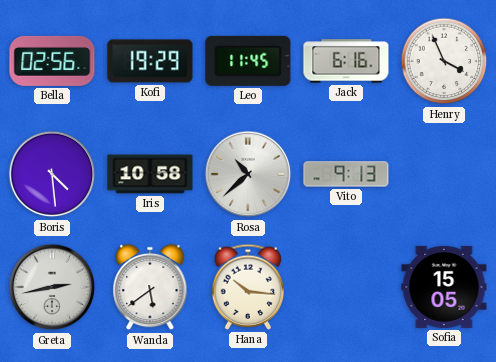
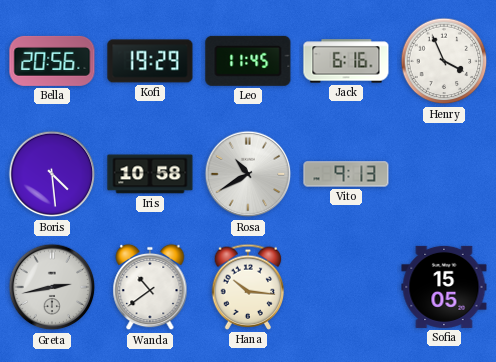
Bella: 02:56 -> 20:56 (52, 61)
Rosa: 10:38 -> 10:40 (248, 174)
Wanda: 5:39 -> 10:39 (150, 287)
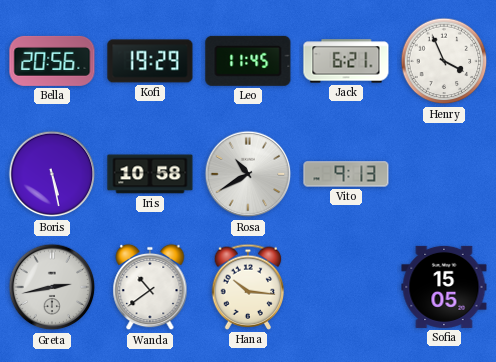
Jack: 6:16 -> 6:21 (346, 61)
Boris: 4:29 -> 5:28 (52, 174)
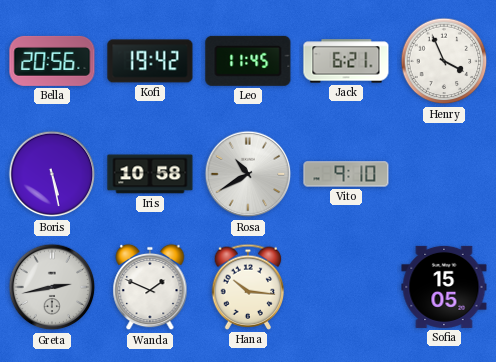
Kofi: 19:29 -> 19:42 (150, 61)
Vito: 9:13 -> 9:10 (346, 174)
Wanda: 10:39 -> 1:49 (150, 287)
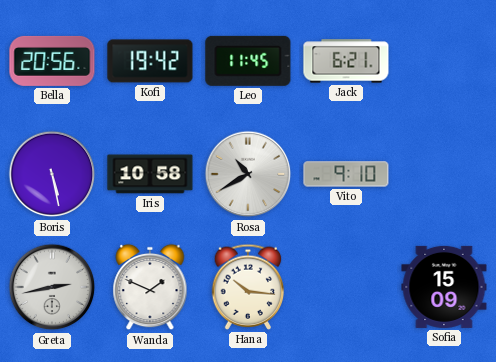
Henry: 3:56 -> none (444, 61)
Sofia: 15:05 -> 15:09 (444, 287)
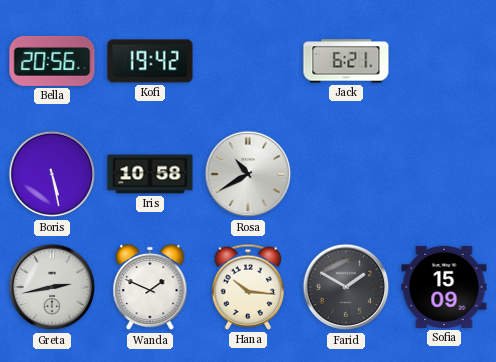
Leo: 11:45 -> none (248, 61)
Vito: 9:10 -> none (346, 174)
Farid: none -> 1:50 (346, 287)
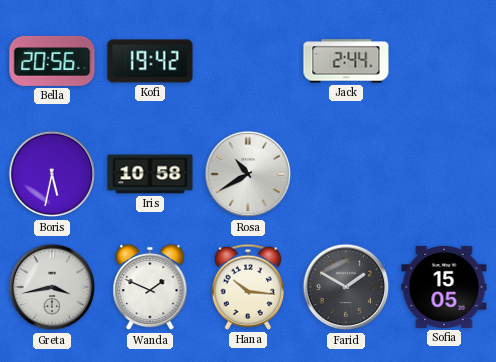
Jack: 6:21 -> 2:44 (346, 61)
Boris: 5:28 -> 5:32 (52, 174)
Greta: 2:43 -> 3:43 (52, 287)
Sofia: 15:09 -> 15:05 (444, 287)
